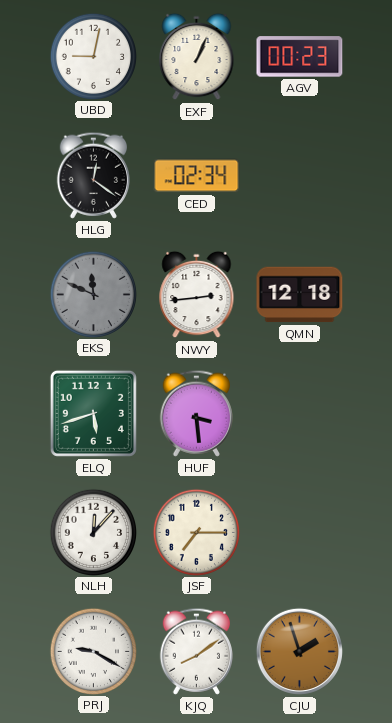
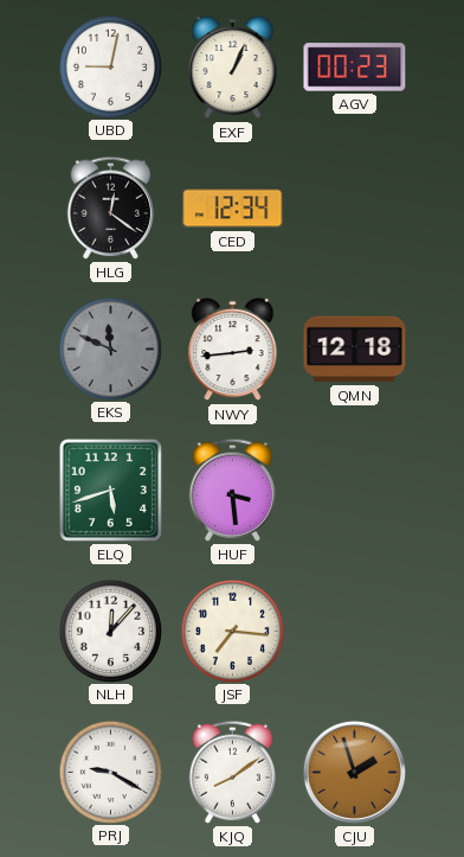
CED: 02:34 -> 12:34 (233, 209)
JSF: 7:15 -> 7:16 (232, 631)
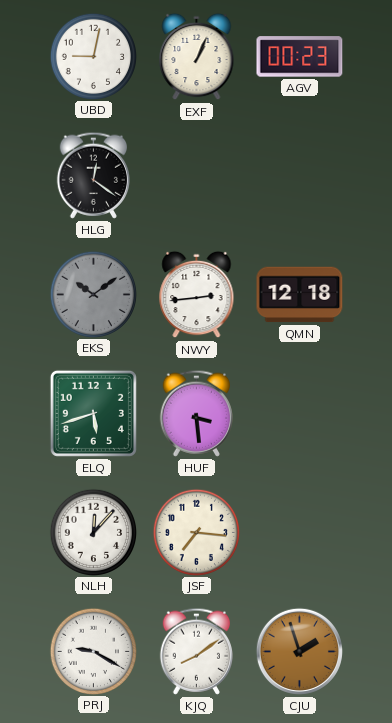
CED: 12:34 -> none (233, 209)
EKS: 11:49 -> 10:09 (93, 294)
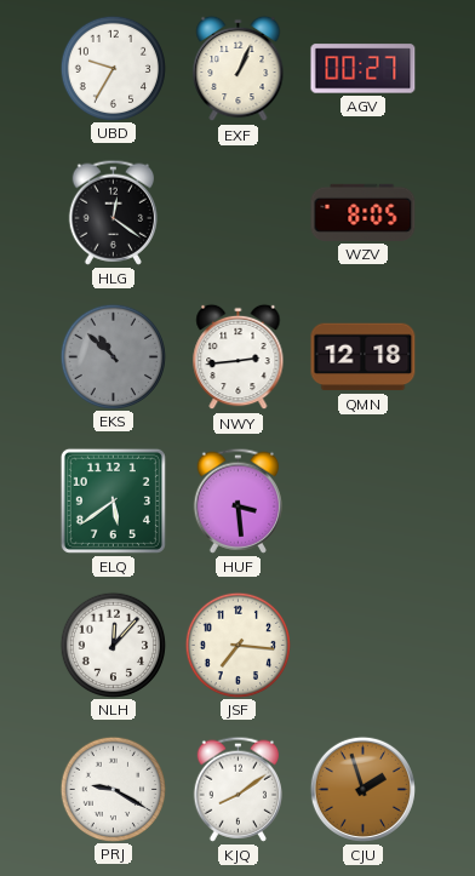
UBD: 9:02 -> 9:35 (113, 68)
AGV: 00:23 -> 00:27 (364, 69)
WZV: none -> 8:05 (364, 212)
EKS: 10:09 -> 10:52 (113, 356)
ELQ: 5:42 -> 5:39 (113, 500)
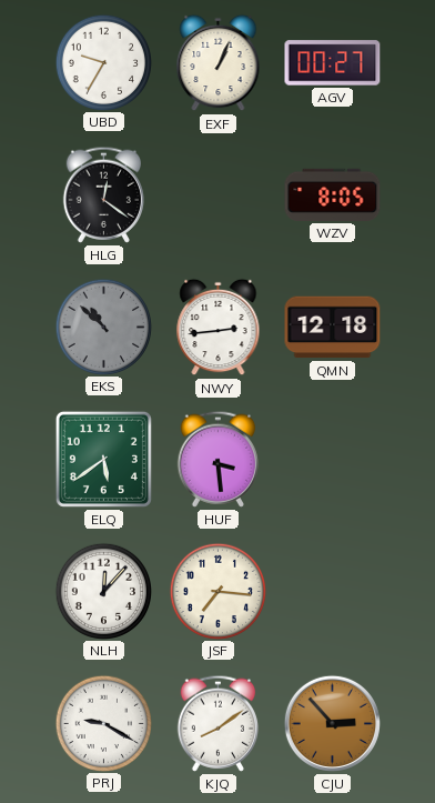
CJU: 1:57 -> 2:53 (332, 723)
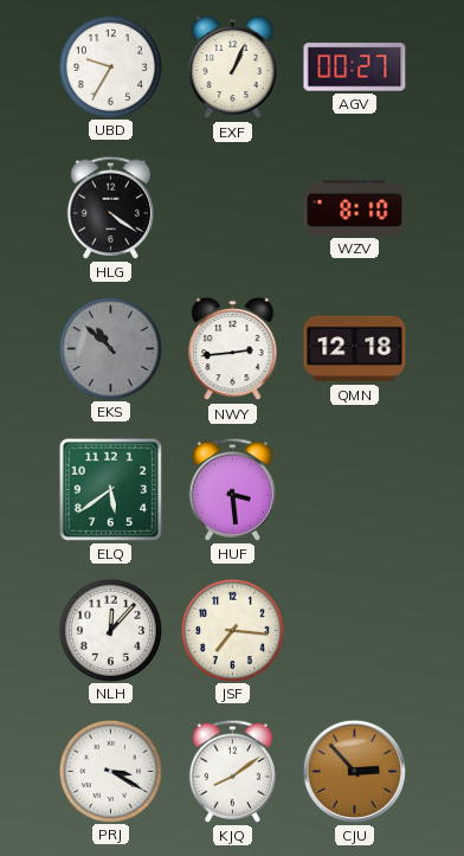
HLG: 12:21 -> 4:21 (110, 207)
WZV: 8:05 -> 8:10 (355, 207)
PRJ: 9:20 -> 3:20 (110, 771)
